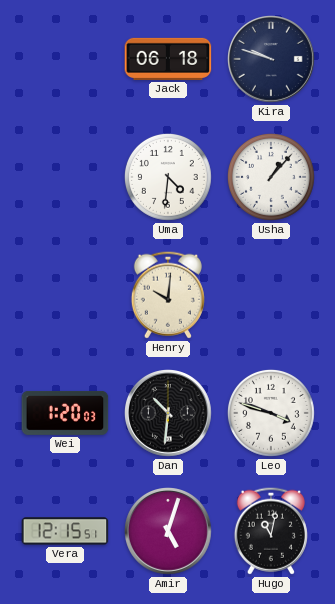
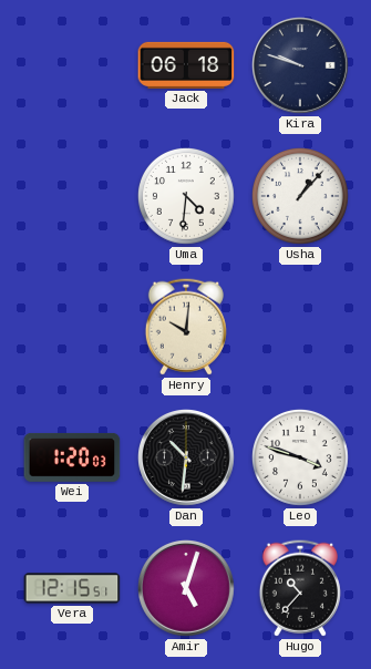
Hugo: 11:02 -> 10:37 (300, 588)
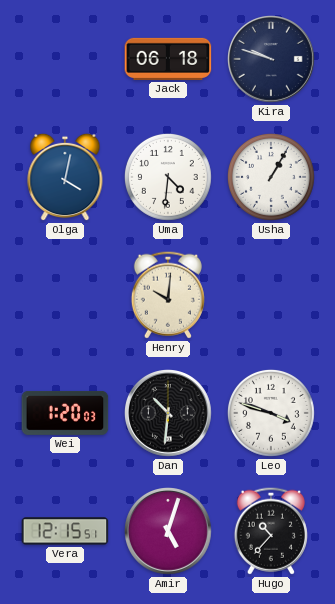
Olga: none -> 4:02 (65, 177)
Usha: 1:07 -> 1:05 (271, 177)
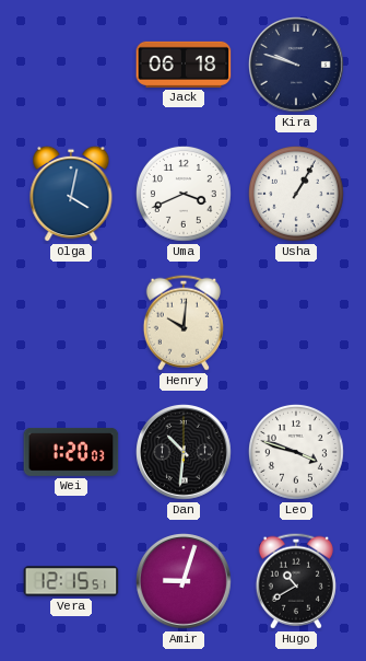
Uma: 4:31 -> 3:41 (184, 194)
Amir: 5:03 -> 9:03 (185, 582)
Hugo: 10:37 -> 10:40 (296, 581)
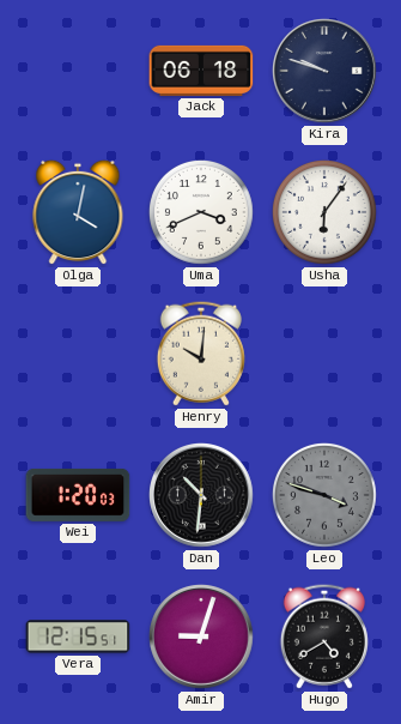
Usha: 1:05 -> 6:06 (324, 212)
Leo dial: white -> grey (324, 495)
Hugo: 10:40 -> 4:40 (324, 636)
